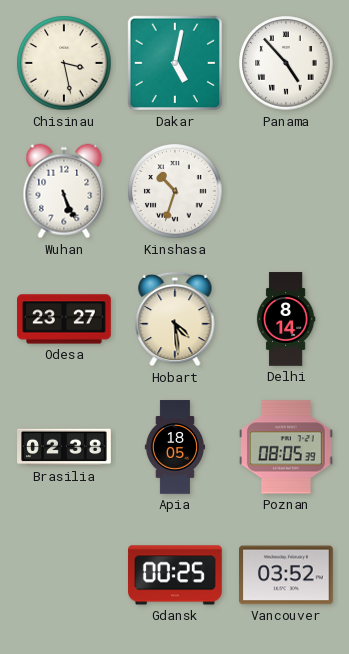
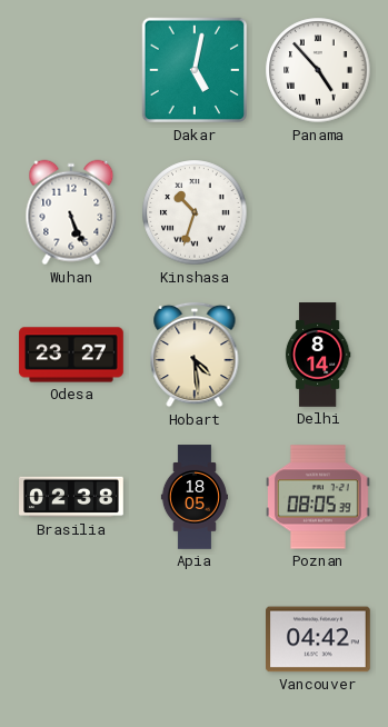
Chisinau: 3:28 -> none (64, 63)
Gdansk: 00:25 -> none (176, 575)
Vancouver: 03:52 -> 04:42 (319, 639)
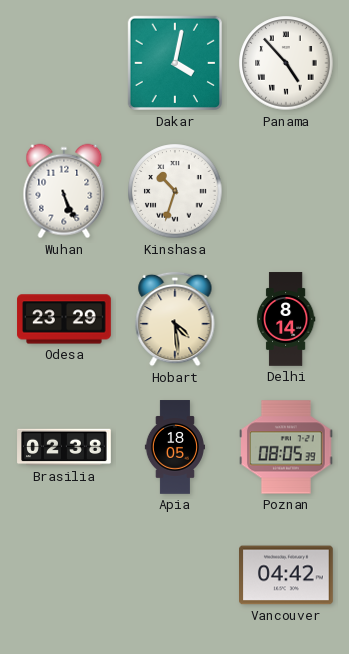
Dakar: 5:02 -> 4:02 (175, 63)
Odesa: 23:27 -> 23:29 (64, 319)
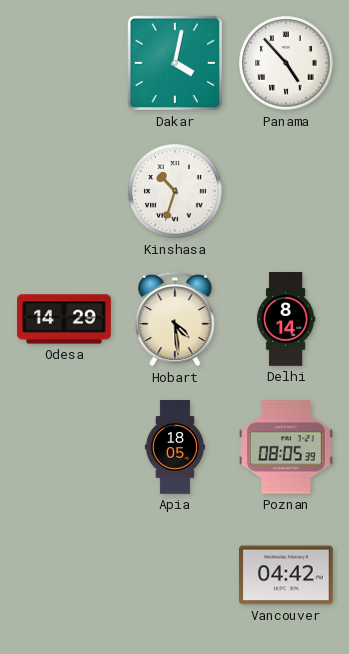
Wuhan: 5:26 -> none (64, 191)
Odesa: 23:29 -> 14:29 (64, 319)
Brasilia: 02:38 -> none (64, 447)
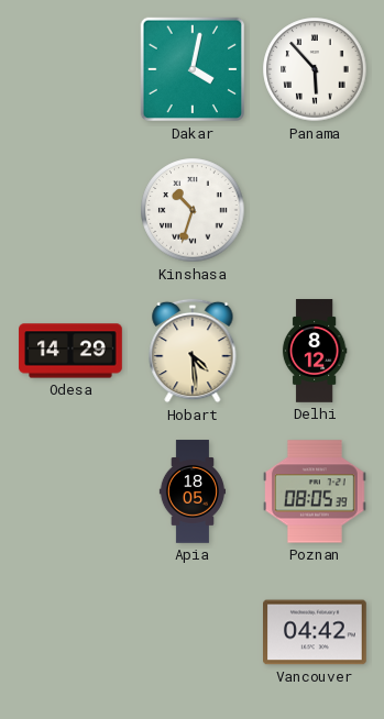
Panama: 4:53 -> 5:53 (315, 69)
Delhi: 8:14 -> 8:12 (315, 351)
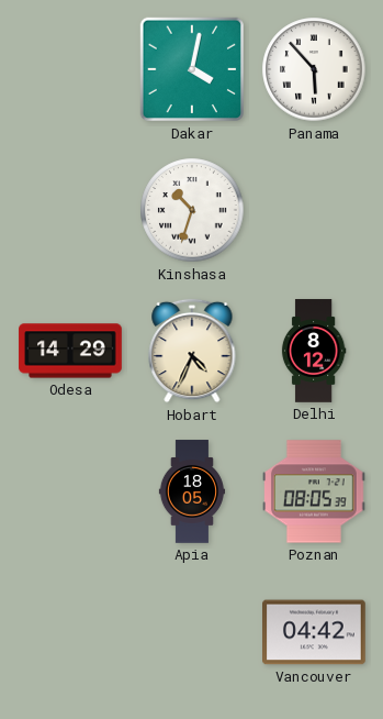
Hobart: 4:29 -> 4:34 (192, 351)
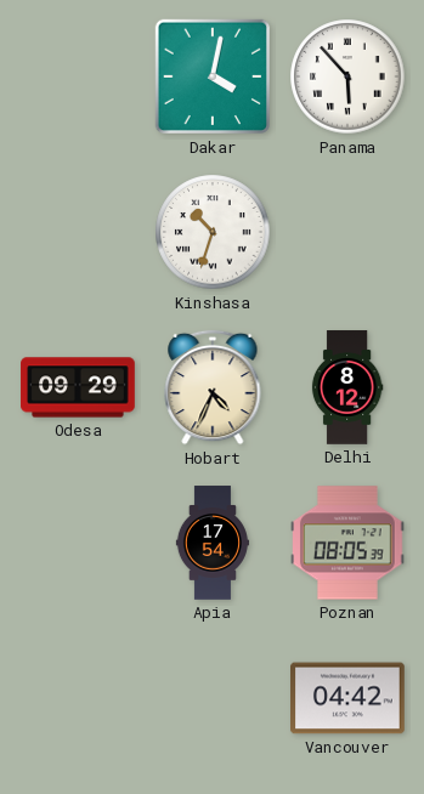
Odesa: 14:29 -> 09:29 (78, 387)
Apia: 18:05 -> 17:54 (213, 543)
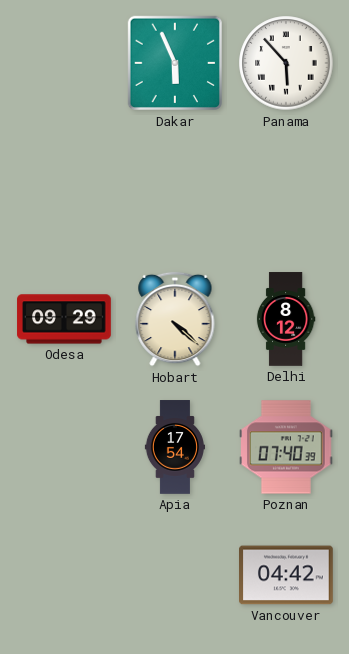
Dakar: 4:02 -> 5:56 (175, 63)
Kinshasa: 10:33 -> none (213, 232)
Hobart: 4:34 -> 4:22 (175, 319)
Poznan: 08:05 -> 07:40 (287, 447)
